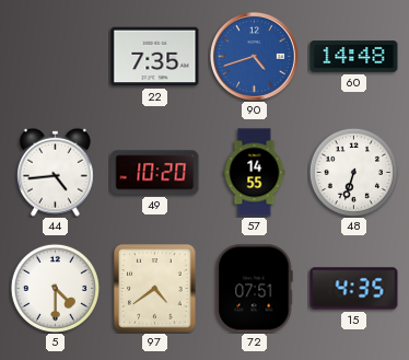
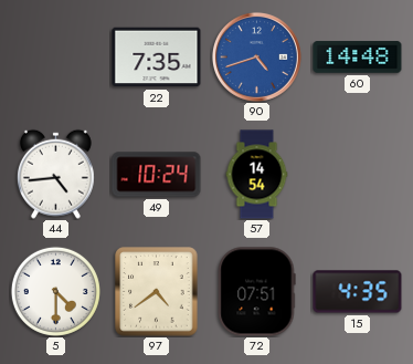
49: 10:20 -> 10:24 (157, 175)
57: 14:55 -> 14:54 (257, 175)
48: 6:33 -> none (353, 172)
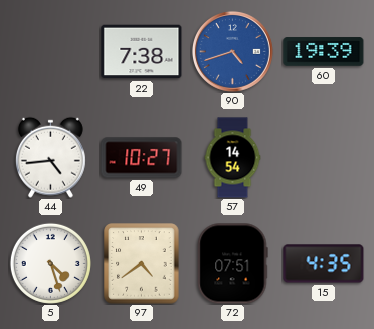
22: 7:35 -> 7:38 (142, 52)
60: 14:48 -> 19:39 (324, 52)
49: 10:24 -> 10:27 (142, 158)
5: 4:30 -> 4:27 (50, 263)
